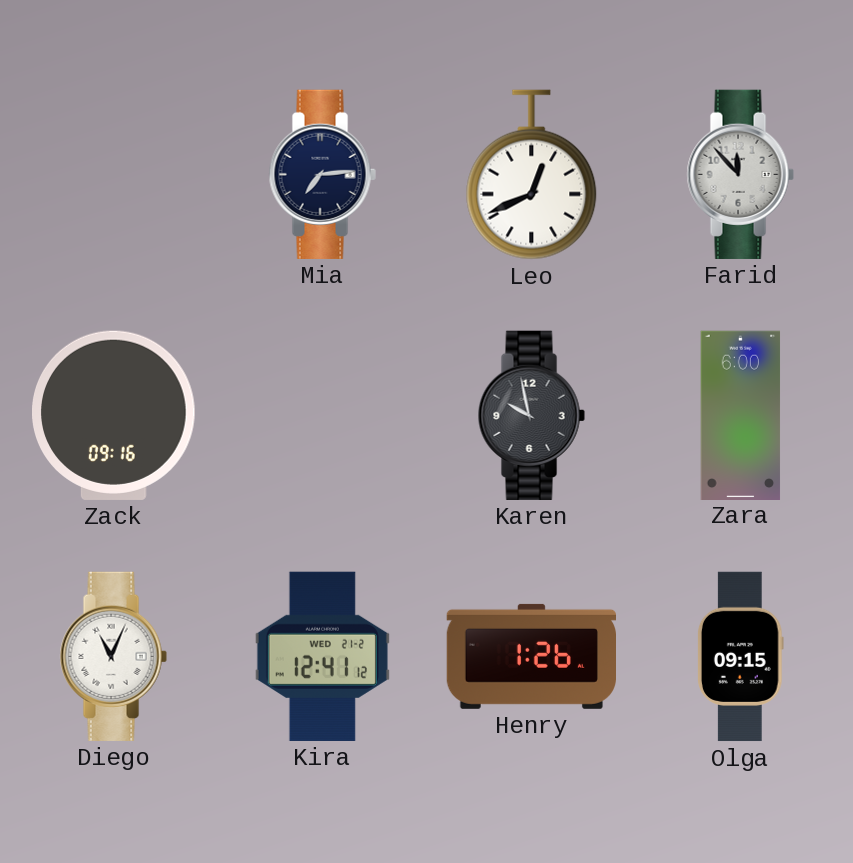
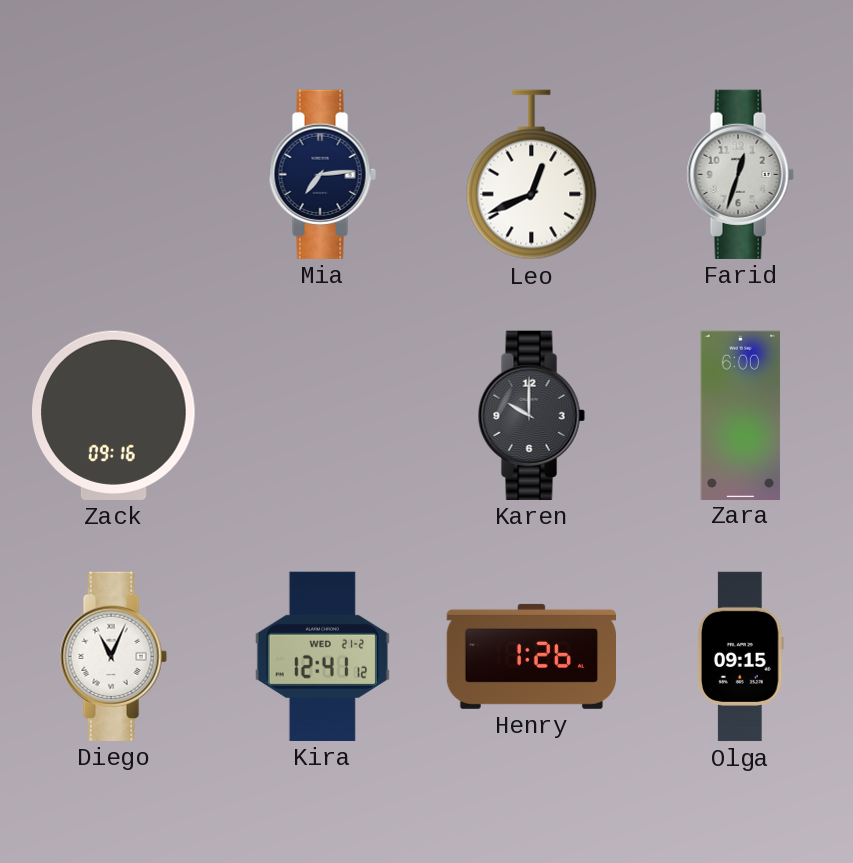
Farid: 11:53 -> 12:33 (740, 174)
Karen: 9:58 -> 10:00 (531, 415)
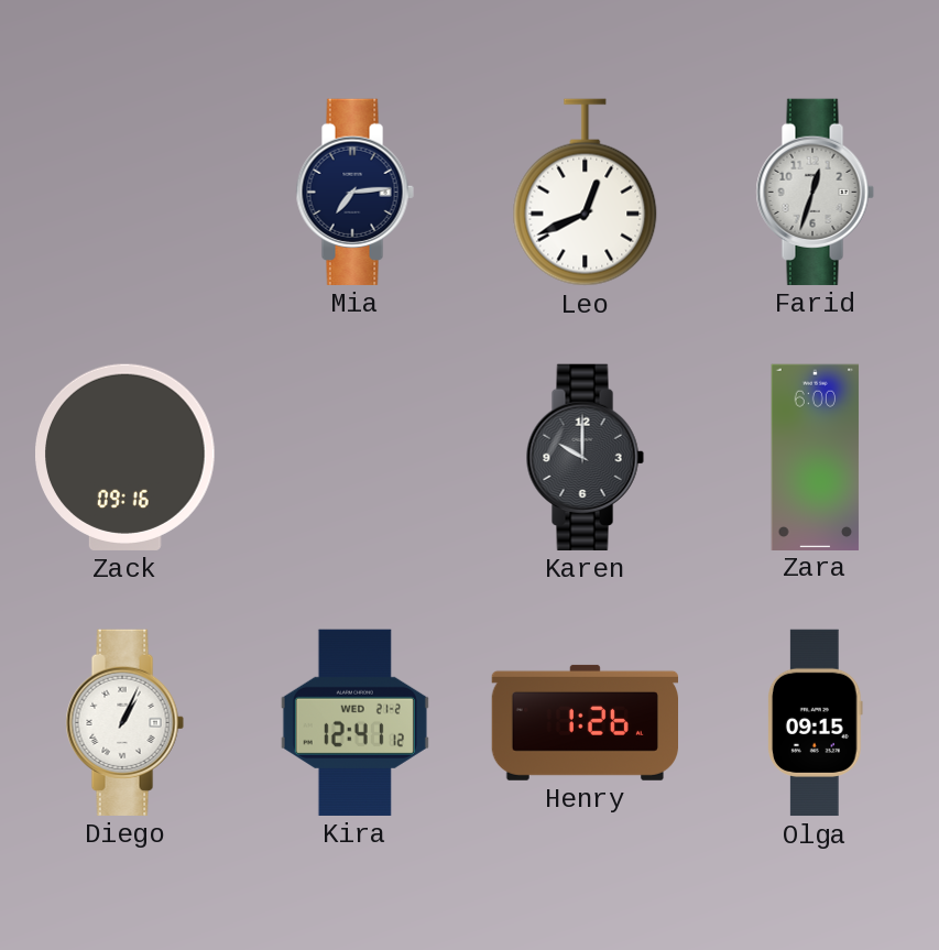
Diego: 11:04 -> 1:04 (124, 722)
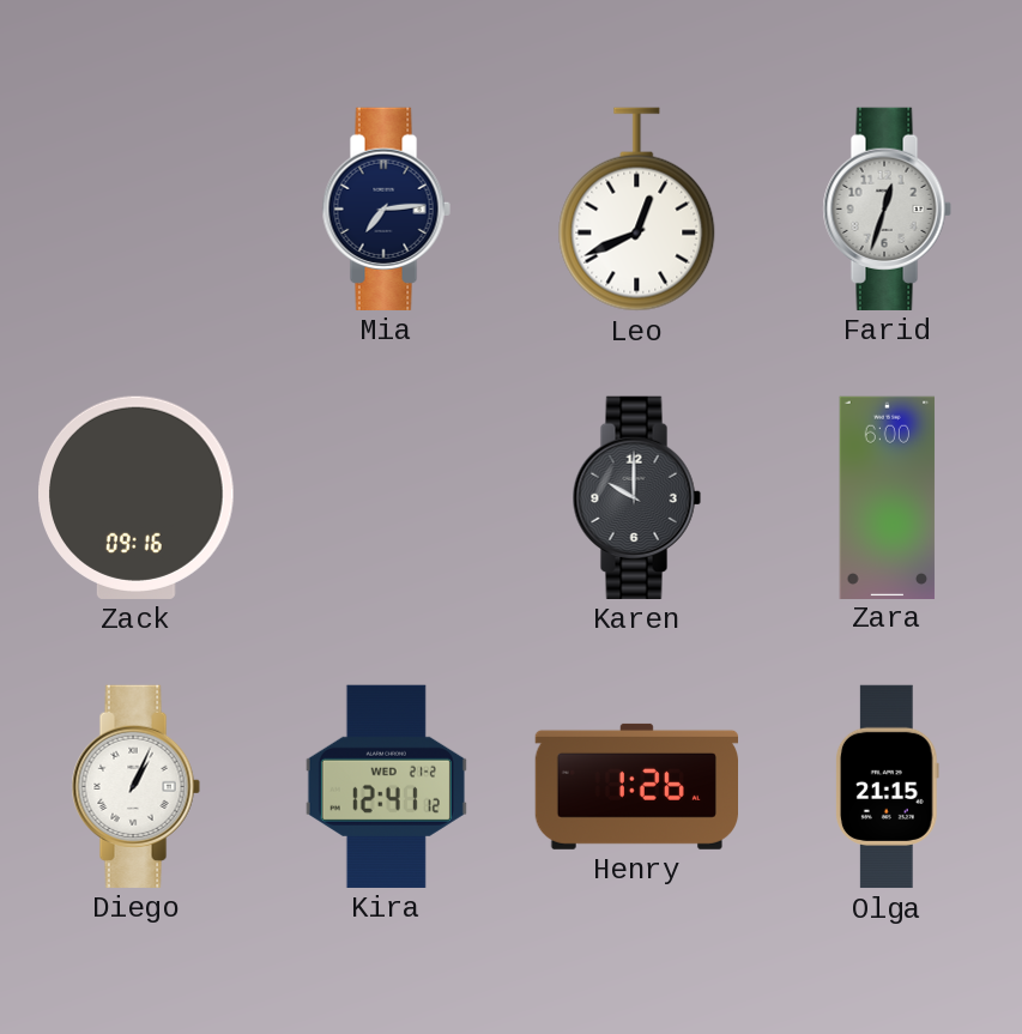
Olga: 09:15 -> 21:15 (887, 787)
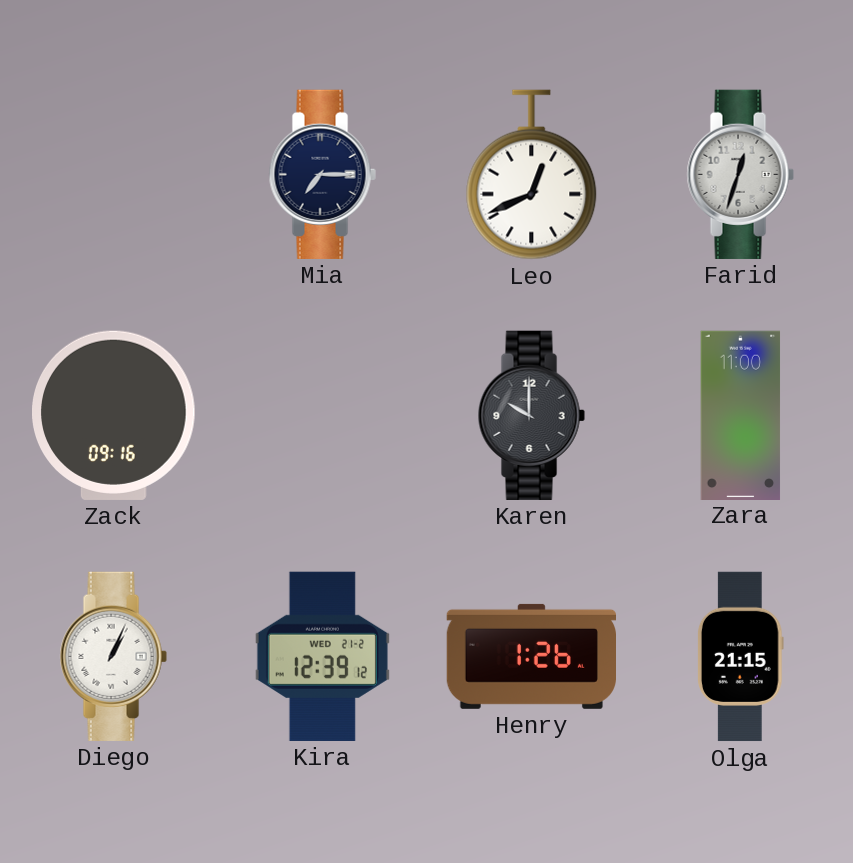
Mia: 7:14 -> 7:15 (322, 174)
Zara: 6:00 -> 11:00 (741, 415)
Kira: 12:41 -> 12:39 (322, 656)
